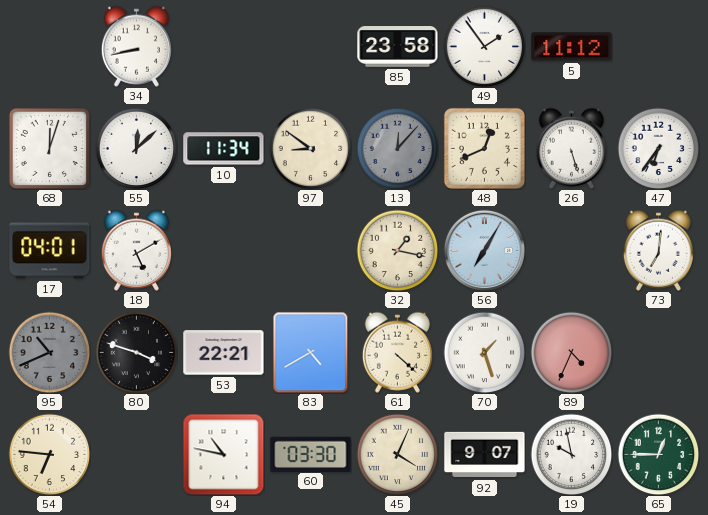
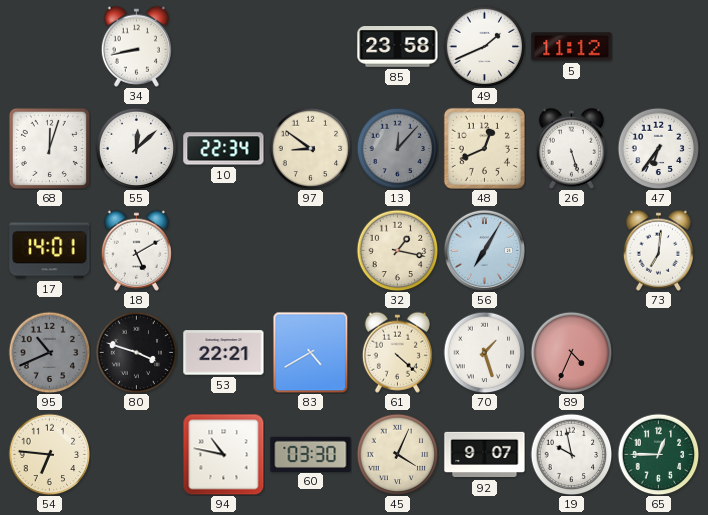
49: 1:54 -> 1:41 (484, 46)
10: 11:34 -> 22:34 (224, 149)
17: 04:01 -> 14:01 (50, 251)
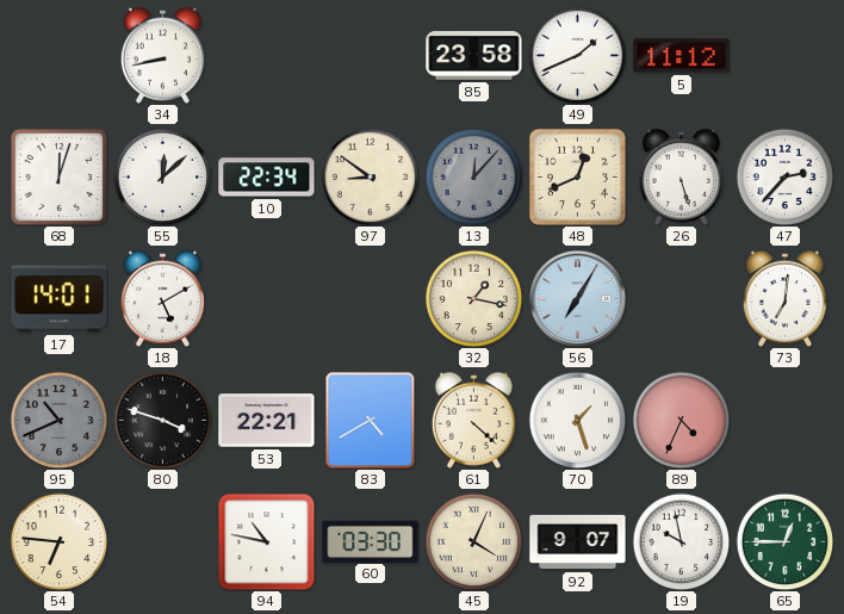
47: 6:36 -> 2:37 (784, 176)
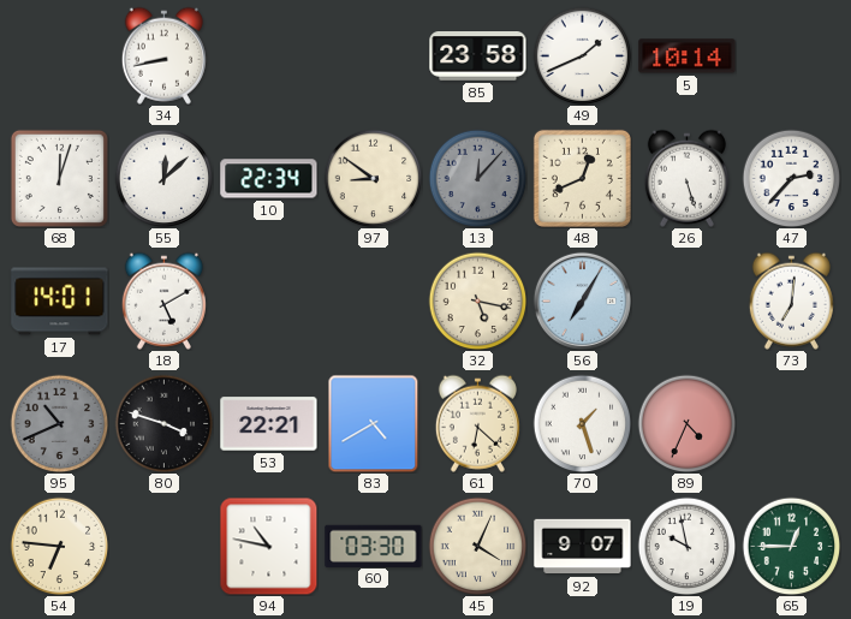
5: 11:12 -> 10:14 (688, 56)
32: 1:17 -> 5:17 (477, 300)
61: 4:22 -> 6:22 (477, 423)
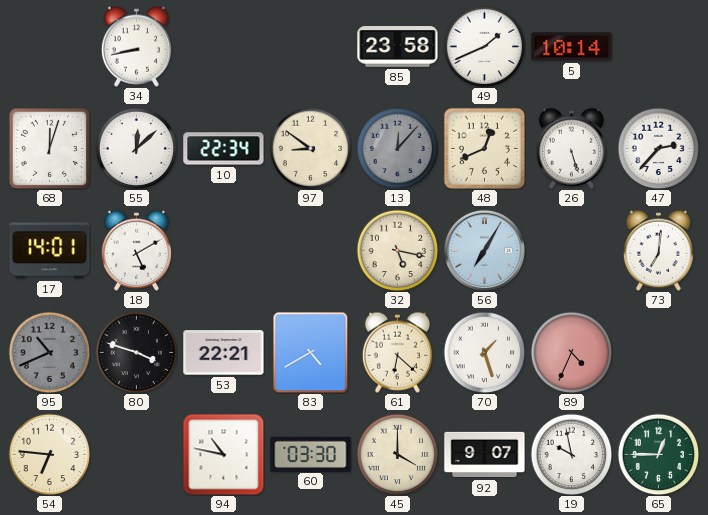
45: 4:04 -> 4:00 (397, 454)
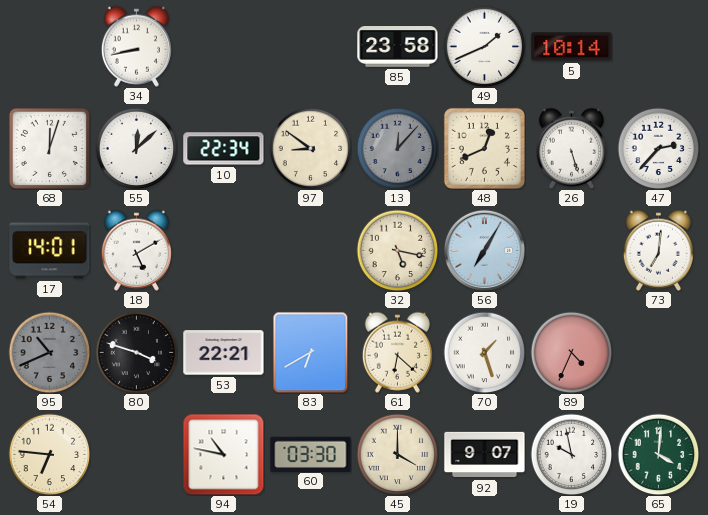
83: 4:40 -> 6:40 (311, 352)
65: 12:45 -> 4:01 (658, 454)
